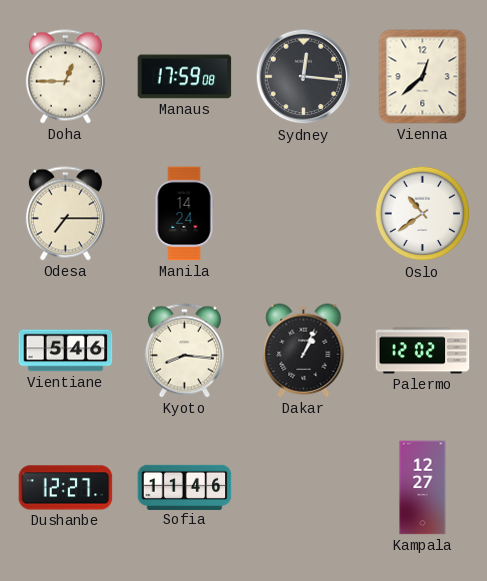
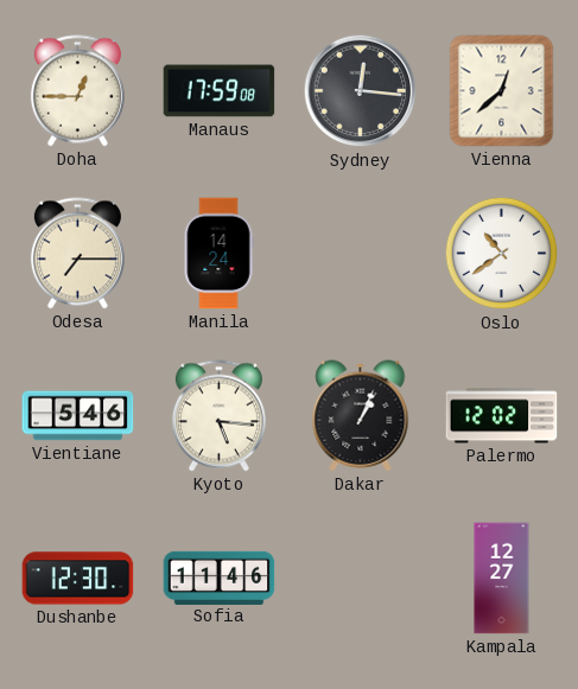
Kyoto: 8:16 -> 5:16 (218, 416)
Dushanbe: 12:27 -> 12:30 (78, 579)
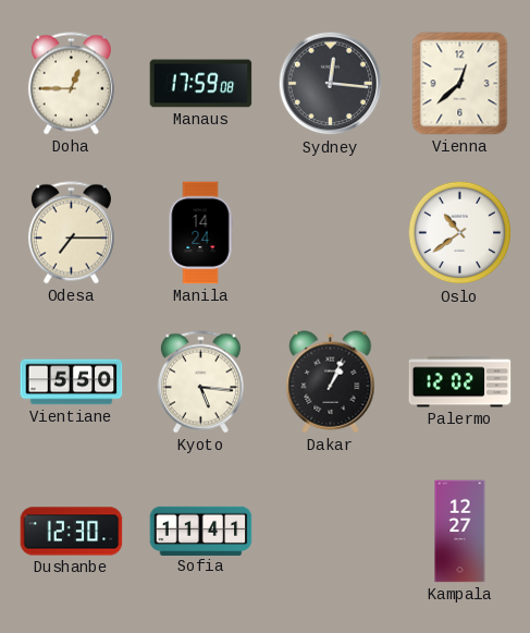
Vientiane: 5:46 -> 5:50 (72, 382)
Sofia: 11:46 -> 11:41 (201, 531)
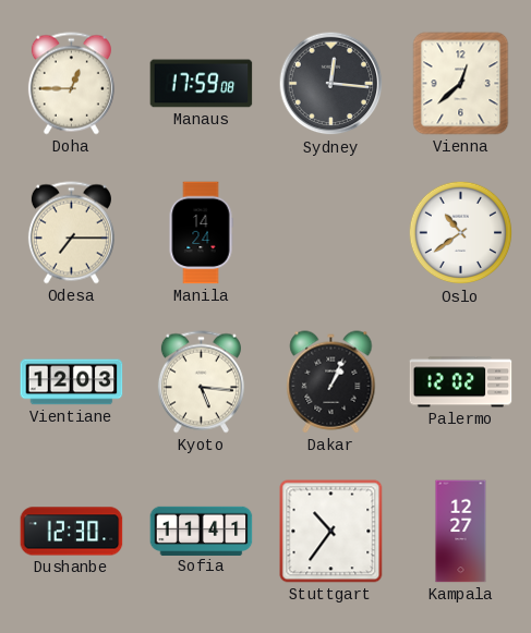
Vientiane: 5:50 -> 12:03 (72, 382)
Stuttgart: none -> 10:36 (331, 532)
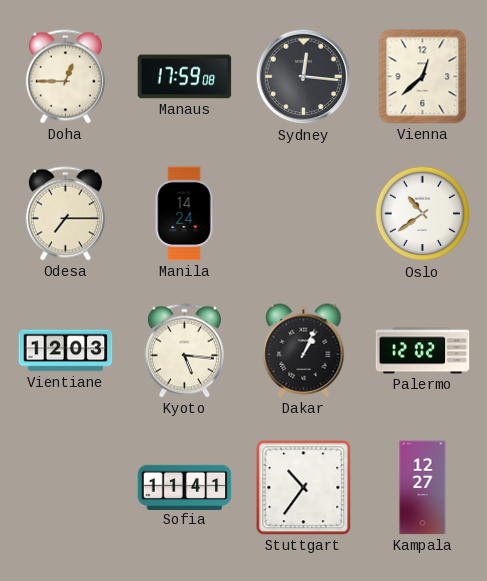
Dushanbe: 12:30 -> none (72, 532)
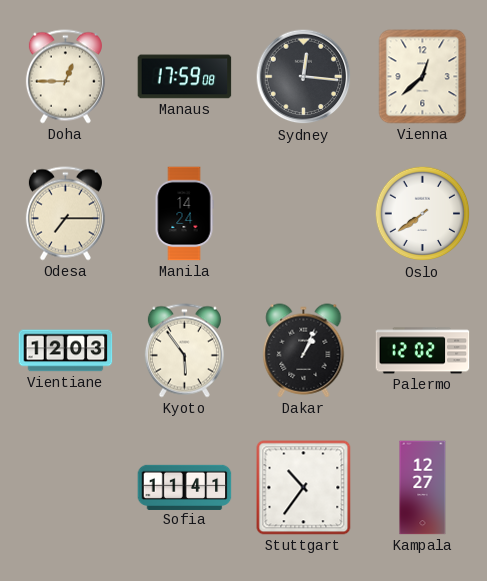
Oslo: 10:39 -> 7:39 (423, 214)
Kyoto: 5:16 -> 5:54 (184, 351)
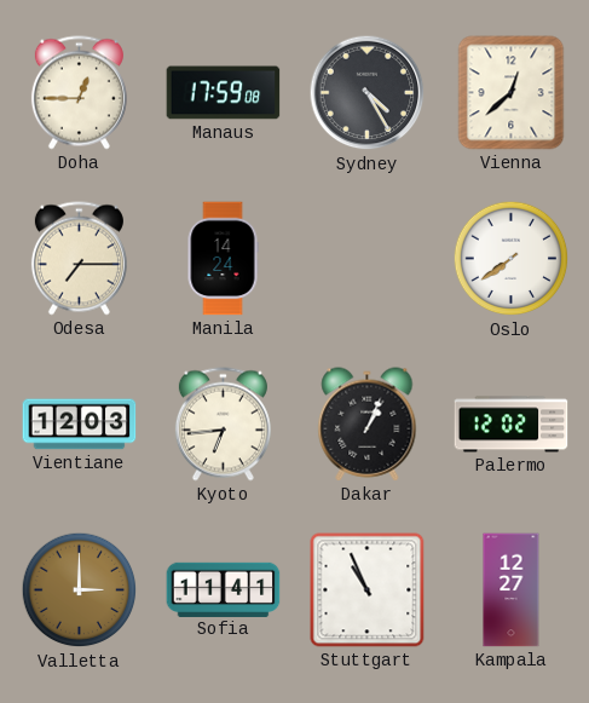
Sydney: 12:16 -> 4:25 (368, 93)
Kyoto: 5:54 -> 6:44 (223, 425)
Valletta: none -> 3:00 (80, 590)
Stuttgart: 10:36 -> 10:56 (368, 590)
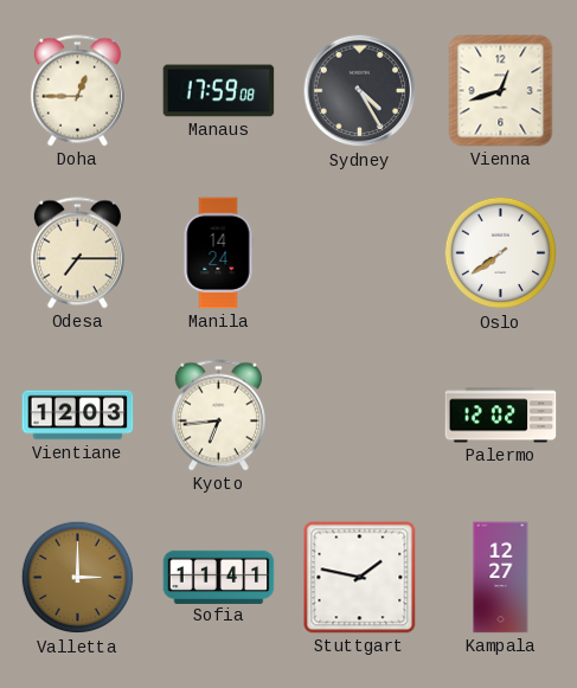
Vienna: 12:38 -> 12:42 (501, 91)
Dakar: 1:04 -> none (368, 425)
Stuttgart: 10:56 -> 1:47 (360, 578)
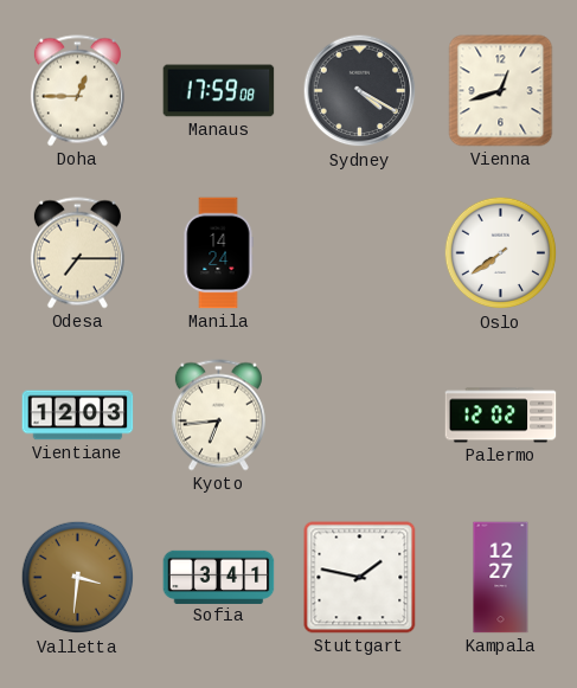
Sydney: 4:25 -> 4:20 (360, 91)
Valletta: 3:00 -> 3:31 (78, 578)
Sofia: 11:41 -> 3:41 (219, 577)
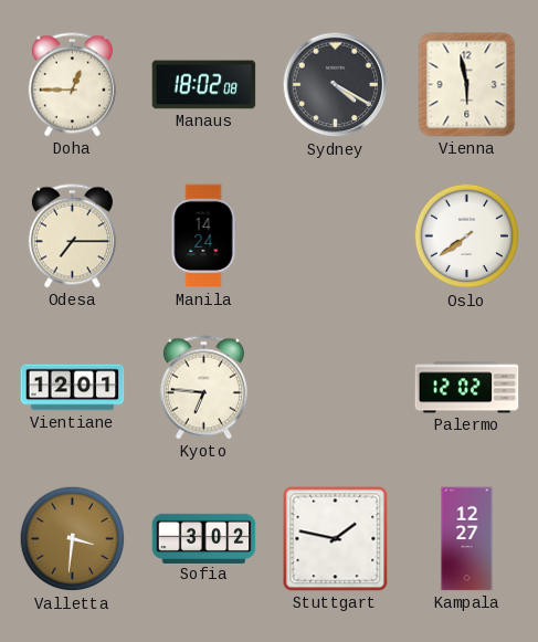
Manaus: 17:59 -> 18:02 (204, 85)
Vienna: 12:42 -> 5:58 (467, 85)
Vientiane: 12:03 -> 12:01 (73, 388)
Kyoto: 6:44 -> 6:46 (203, 388)
Sofia: 3:41 -> 3:02 (204, 538)
